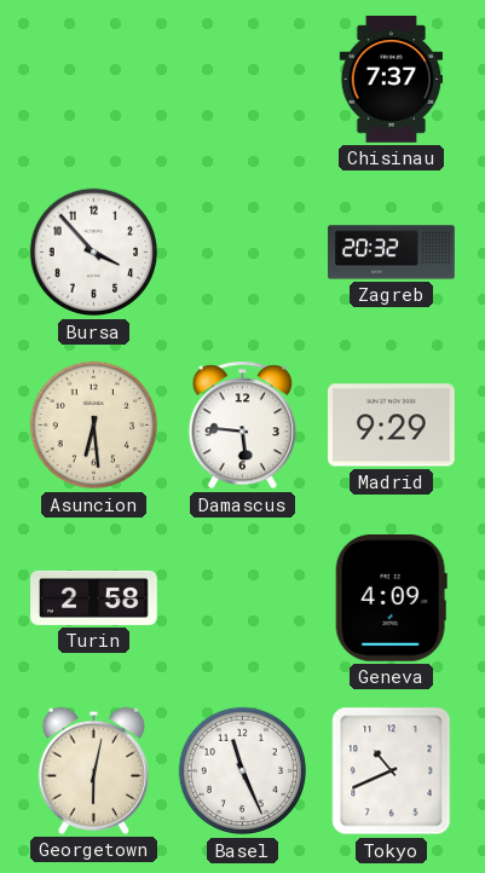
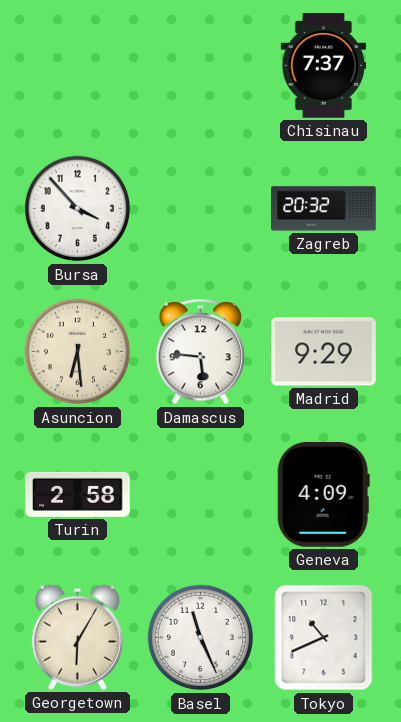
Georgetown: 6:02 -> 6:05 (77, 637)
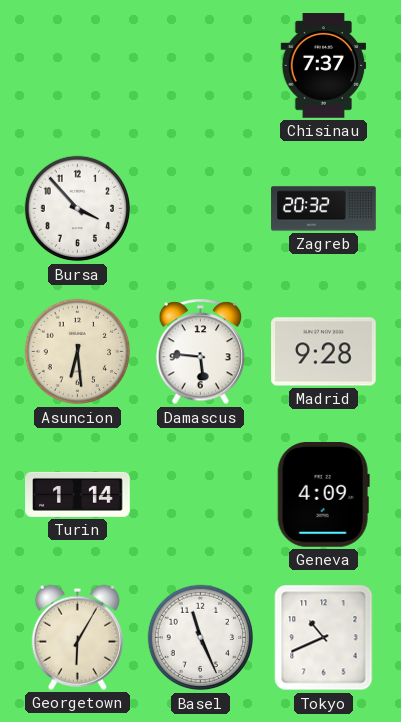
Madrid: 9:29 -> 9:28 (324, 352)
Turin: 2:58 -> 1:14 (78, 494)
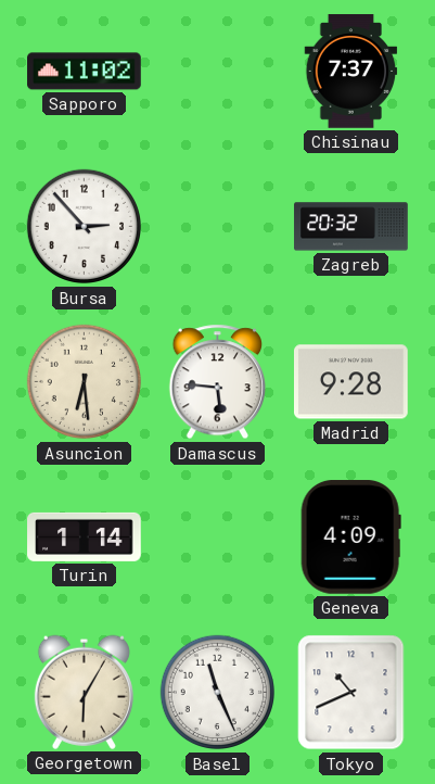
Sapporo: none -> 11:02 (85, 72)
Bursa: 3:53 -> 2:53 (85, 227)
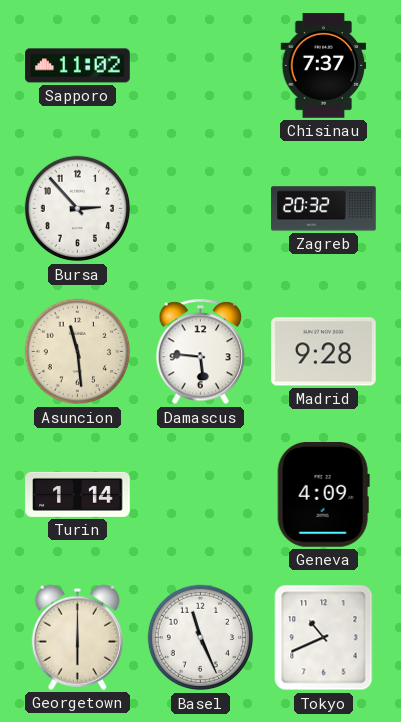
Asuncion: 6:29 -> 11:29 (78, 352)
Georgetown: 6:05 -> 6:00 (77, 637)
